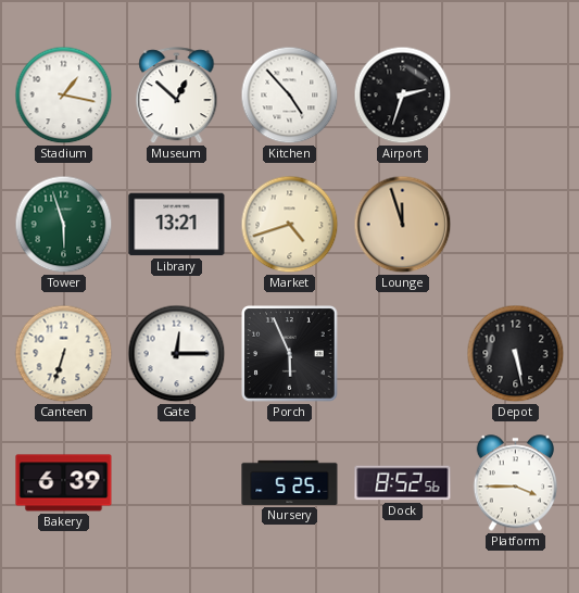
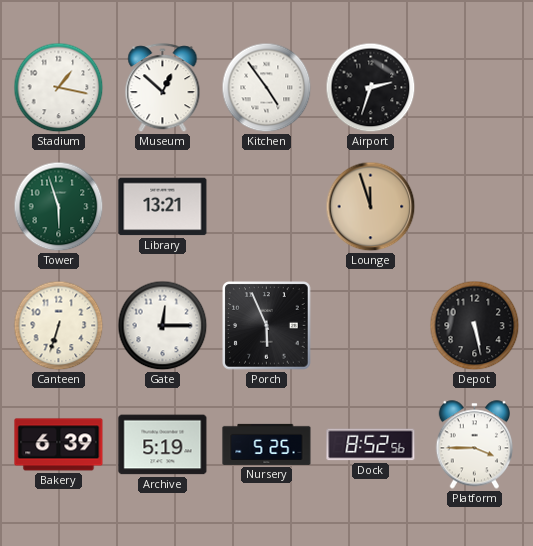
Kitchen: 4:53 -> 4:54 (267, 88)
Market: 4:42 -> none (290, 225)
Archive: none -> 5:19 (163, 445)
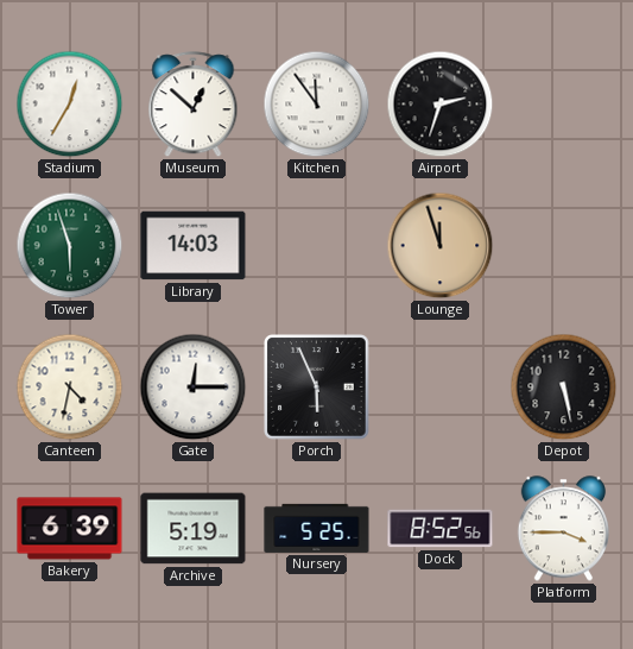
Stadium: 1:17 -> 12:35 (70, 105)
Kitchen: 4:54 -> 11:54 (317, 105)
Library: 13:21 -> 14:03 (194, 246)
Canteen: 6:33 -> 4:32 (70, 387)
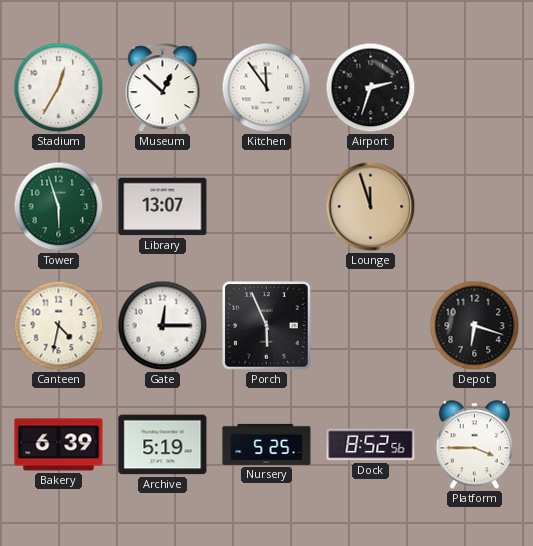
Library: 14:03 -> 13:07 (163, 207)
Depot: 5:28 -> 6:18 (475, 326)
